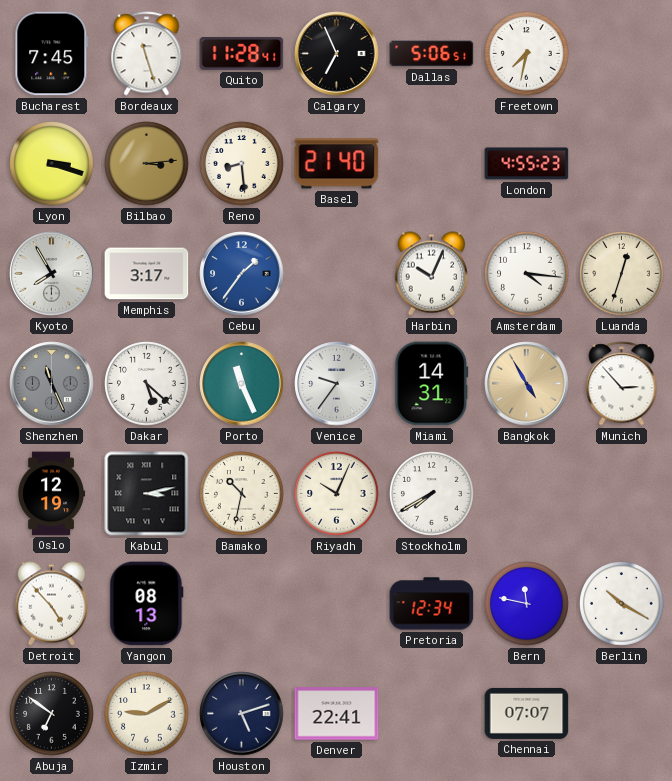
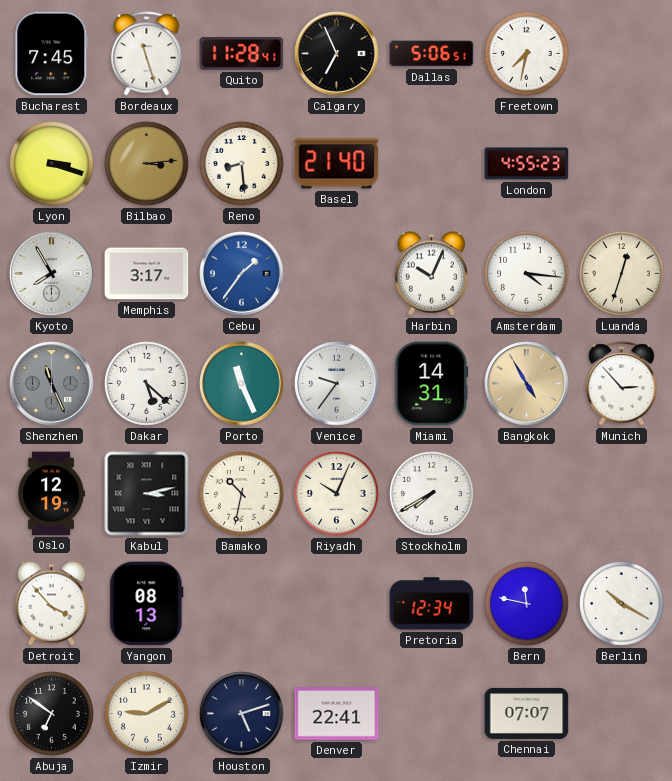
Detroit: 4:53 -> 3:53 (52, 604)
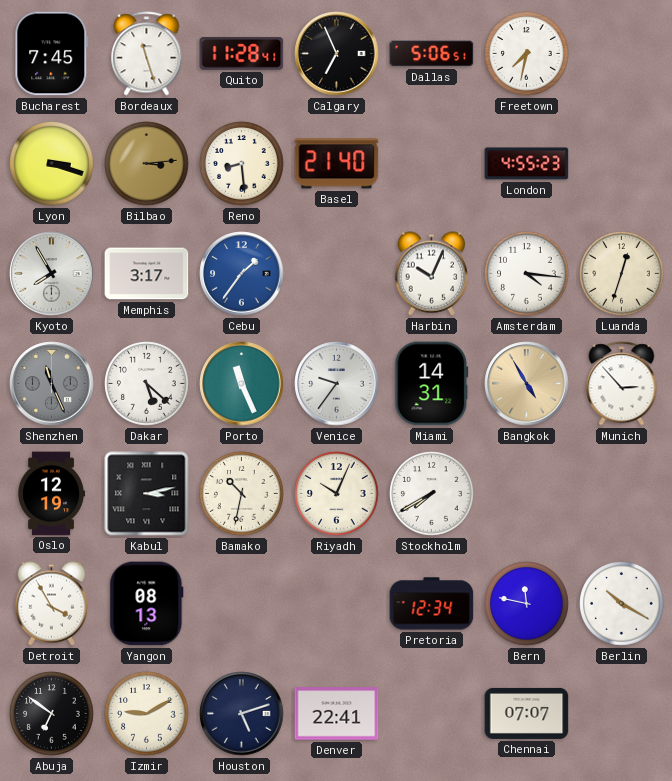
Detroit: 3:53 -> 3:55 (52, 604)
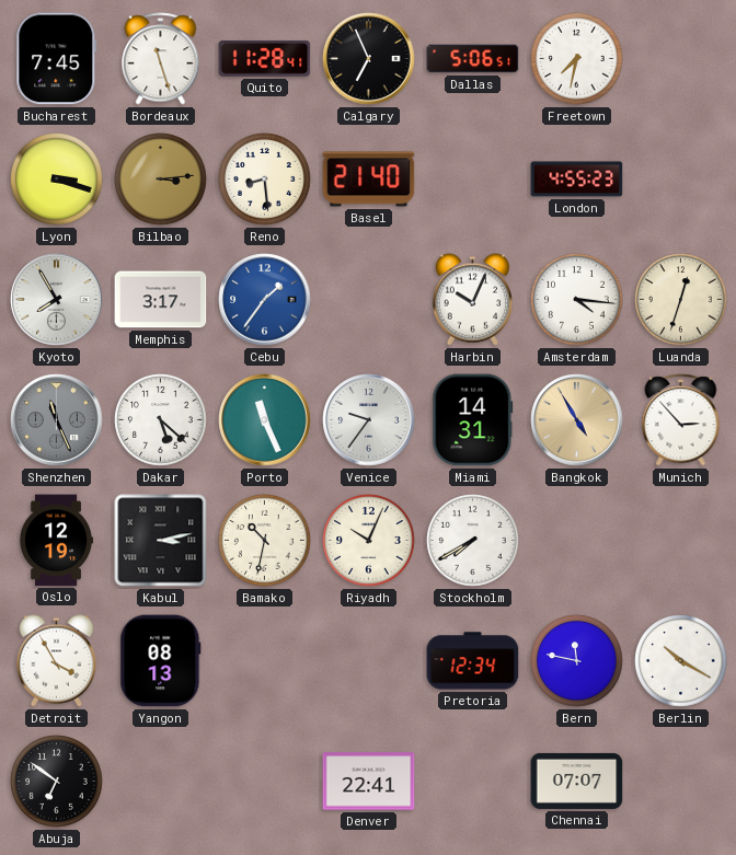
Izmir: 9:10 -> none (147, 714)
Houston: 5:12 -> none (242, 714)
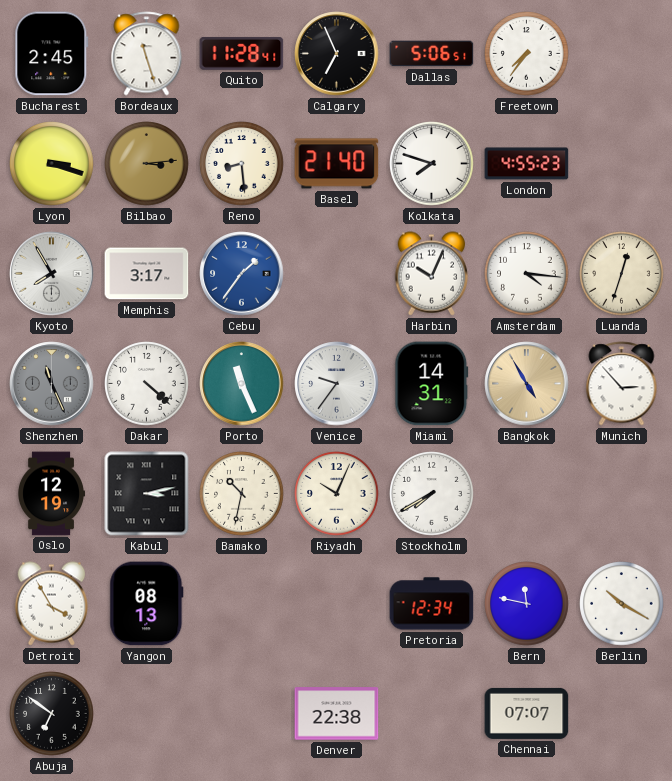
Bucharest: 7:45 -> 2:45 (52, 54)
Freetown: 7:32 -> 7:36 (527, 54)
Kolkata: none -> 7:48 (432, 164)
Dakar: 5:22 -> 4:22 (147, 384)
Denver: 22:41 -> 22:38 (337, 714)
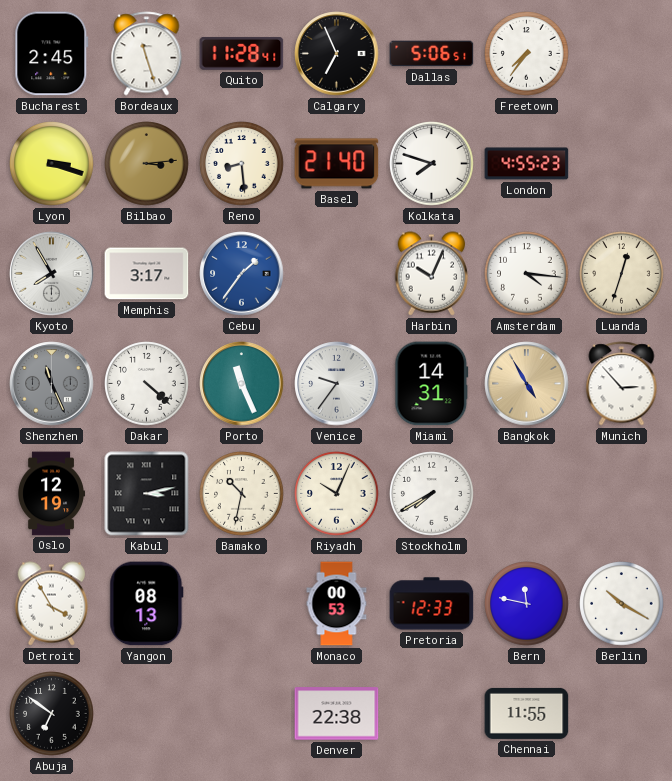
Monaco: none -> 00:53 (337, 604)
Pretoria: 12:34 -> 12:33 (432, 604)
Chennai: 07:07 -> 11:55 (527, 713)
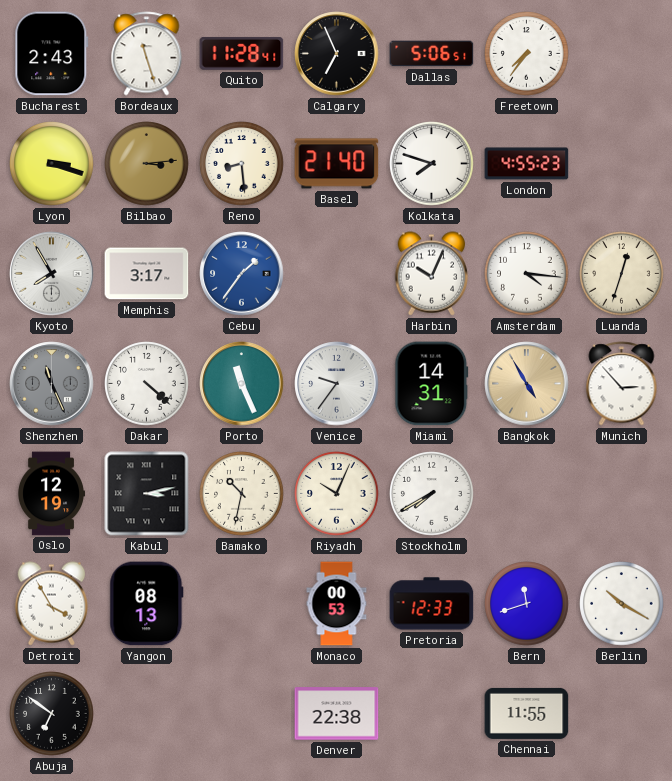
Bucharest: 2:45 -> 2:43 (52, 54)
Bern: 11:47 -> 11:42 (527, 604)
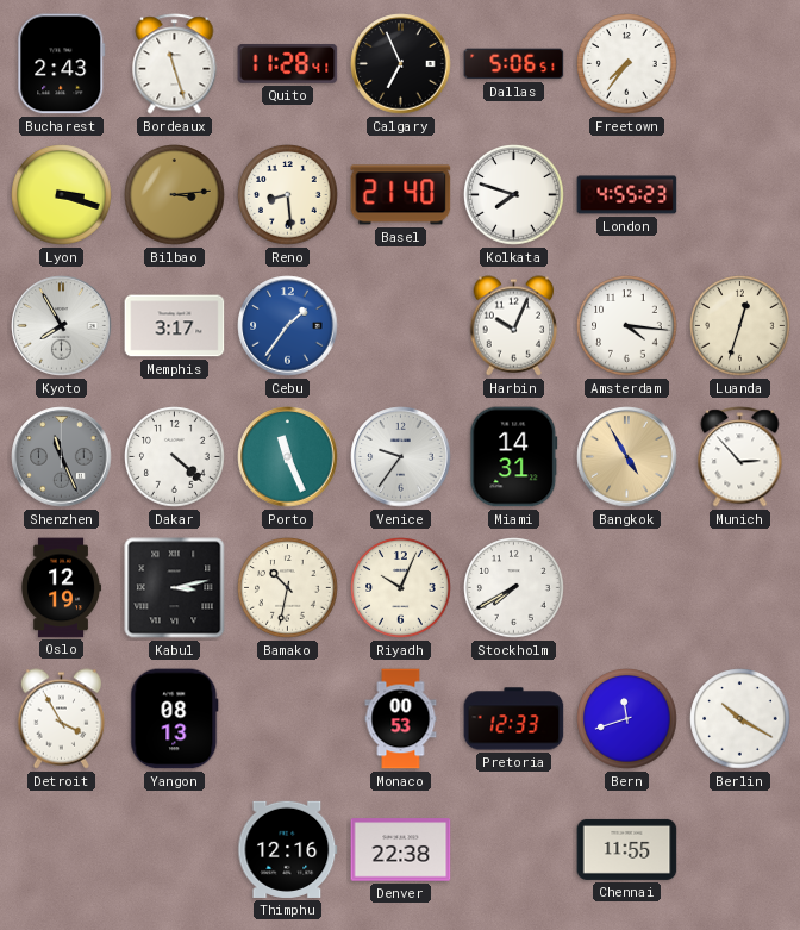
Abuja: 6:51 -> none (52, 714)
Thimphu: none -> 12:16 (288, 849)
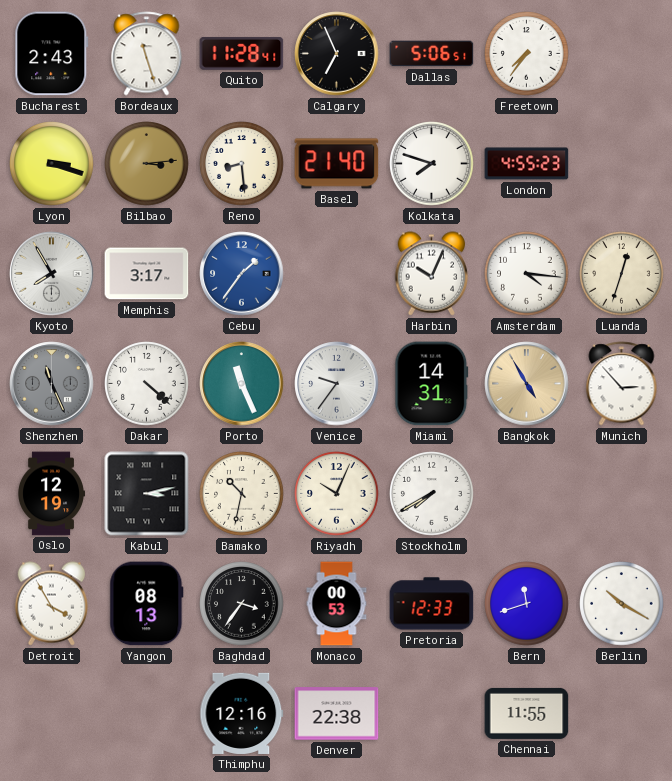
Baghdad: none -> 3:36 (242, 604)
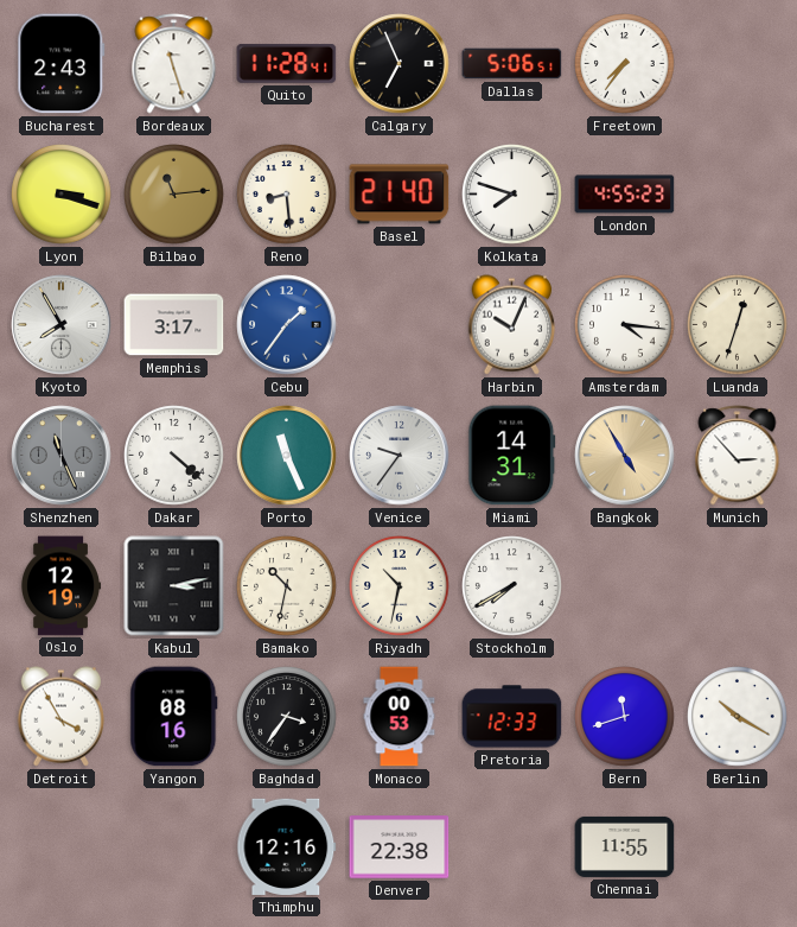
Bilbao: 3:14 -> 11:14 (174, 195)
Riyadh: 10:04 -> 10:32 (400, 586)
Yangon: 08:13 -> 08:16 (174, 717)
